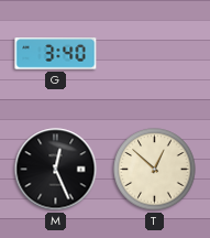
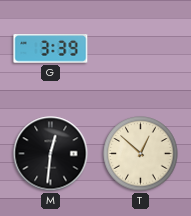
G: 3:40 -> 3:39 (51, 49)
M: 12:26 -> 12:31 (51, 154)
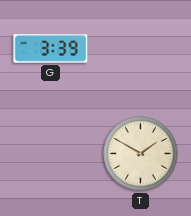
M: 12:31 -> none (51, 154)
T: 12:52 -> 1:50 (141, 154)
